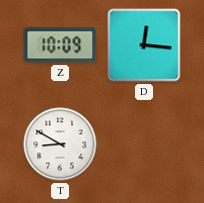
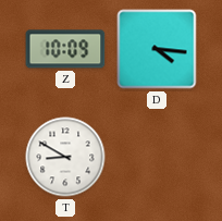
D: 12:16 -> 4:16 (157, 49)
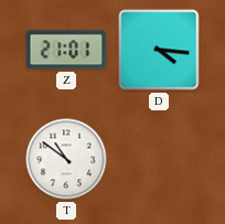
Z: 10:09 -> 21:01 (66, 50)
T: 8:50 -> 10:51 (66, 159)
